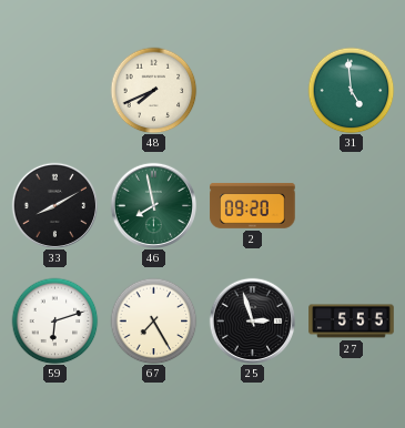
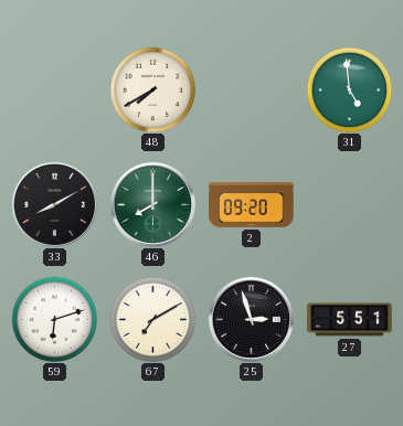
48: 7:41 -> 7:40 (152, 89)
46: 7:58 -> 8:00 (152, 204)
67: 7:25 -> 7:10 (152, 319)
27: 5:55 -> 5:51 (350, 320)
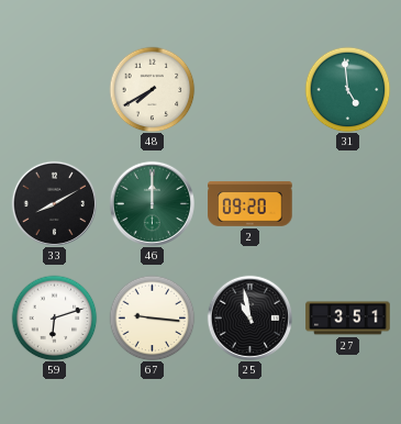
46: 8:00 -> 12:00 (152, 203)
67: 7:10 -> 9:16 (152, 317)
25: 2:57 -> 10:58 (249, 317)
27: 5:51 -> 3:51 (348, 319)
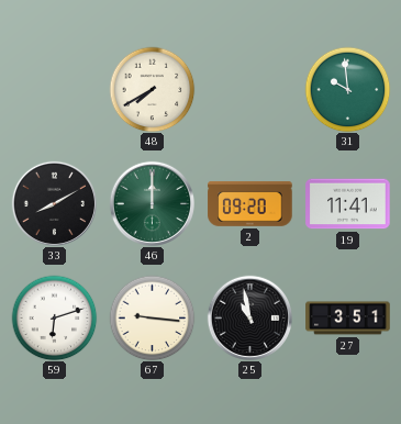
31: 4:59 -> 9:59 (347, 89)
19: none -> 11:41 (348, 204)
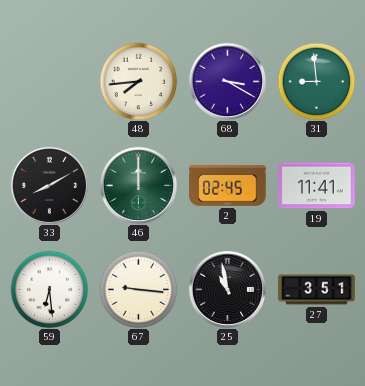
48: 7:40 -> 7:44 (138, 81)
68: none -> 3:20 (227, 81)
31: 9:59 -> 8:59 (316, 81)
2: 09:20 -> 02:45 (228, 185)
59: 6:12 -> 6:29 (49, 289)
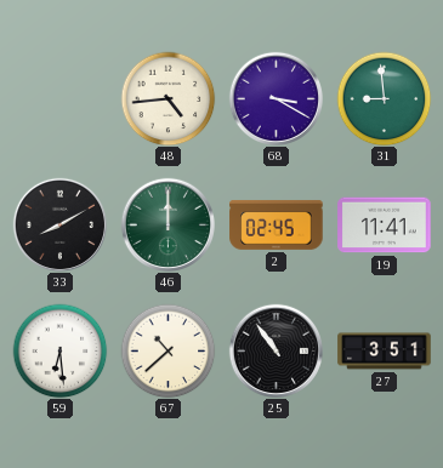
48: 7:44 -> 4:44 (167, 98)
67: 9:16 -> 10:38 (167, 350)
25: 10:58 -> 10:54 (276, 350)
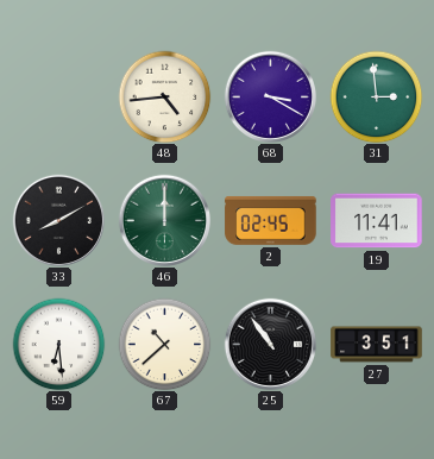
31: 8:59 -> 2:59 (376, 96)
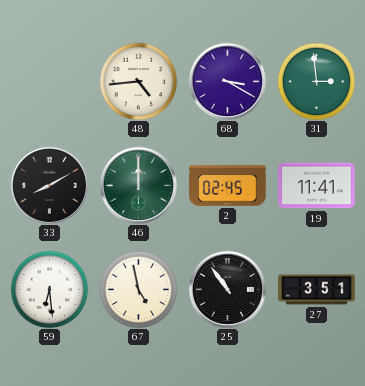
67: 10:38 -> 4:58 (138, 289)
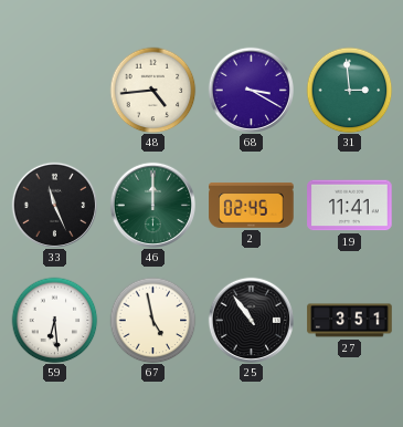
33: 8:10 -> 11:26 (54, 205)
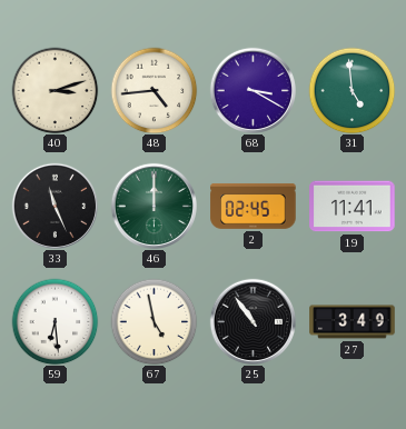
40: none -> 3:12 (55, 90)
31: 2:59 -> 4:59 (351, 90)
27: 3:51 -> 3:49 (353, 322)
